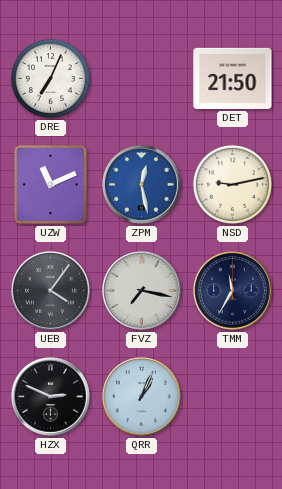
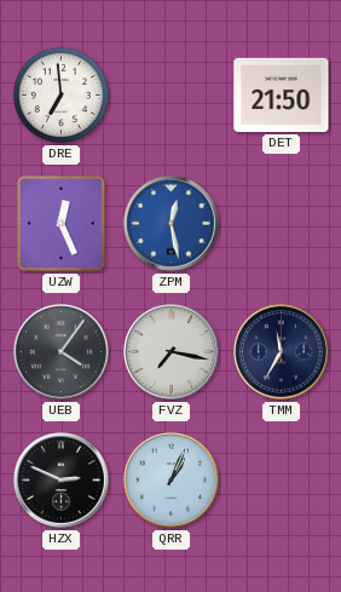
DRE: 7:04 -> 6:59 (60, 94)
UZW: 11:11 -> 12:26 (62, 224)
NSD: 9:13 -> none (232, 184)
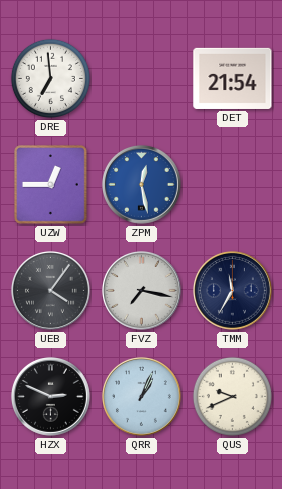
DET: 21:50 -> 21:54 (233, 78)
UZW: 12:26 -> 12:45 (51, 185)
QUS: none -> 9:41 (232, 396)
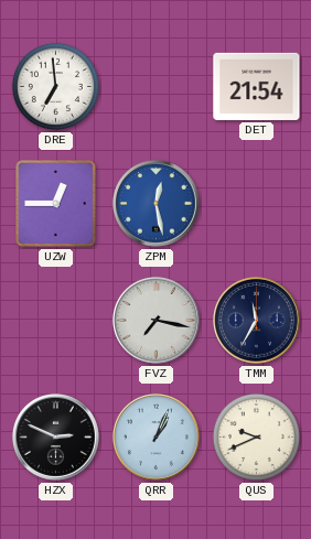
UEB: 4:06 -> none (50, 290)
